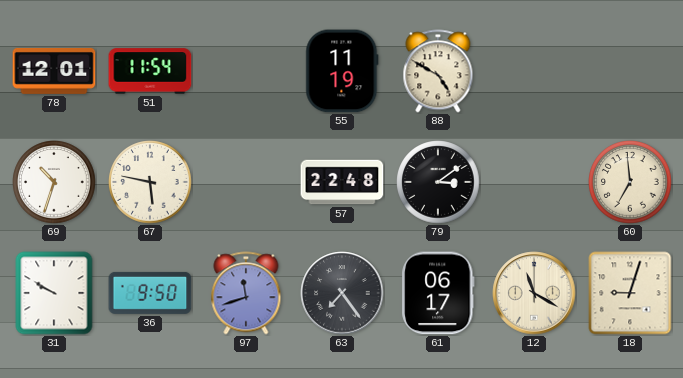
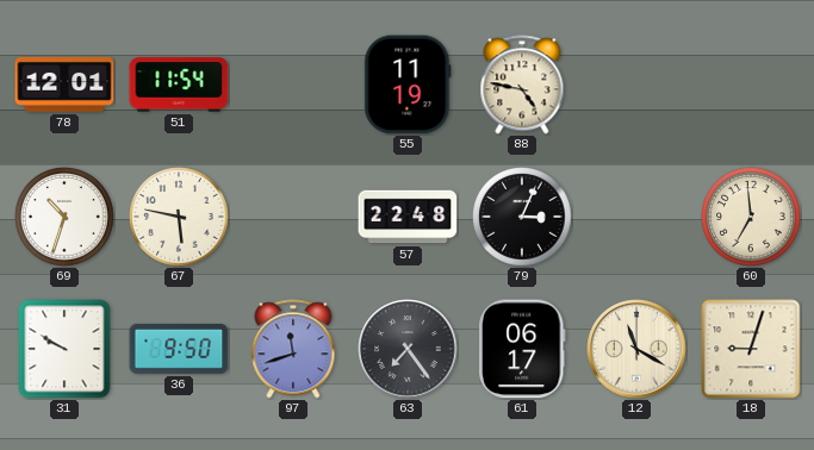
88: 4:50 -> 4:47 (522, 85)
79: 3:09 -> 3:04 (522, 217)
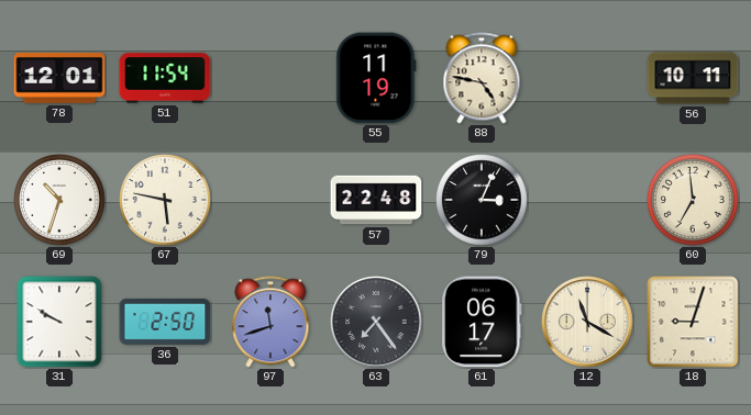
56: none -> 10:11 (693, 78)
36: 9:50 -> 2:50 (165, 322)
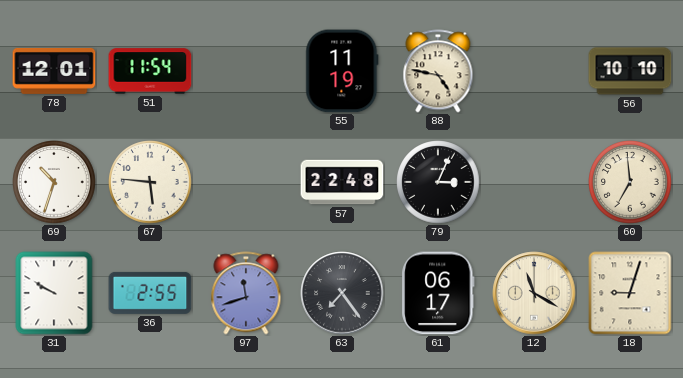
56: 10:11 -> 10:10 (630, 71)
67: 5:47 -> 5:46 (150, 182)
36: 2:50 -> 2:55 (150, 293)
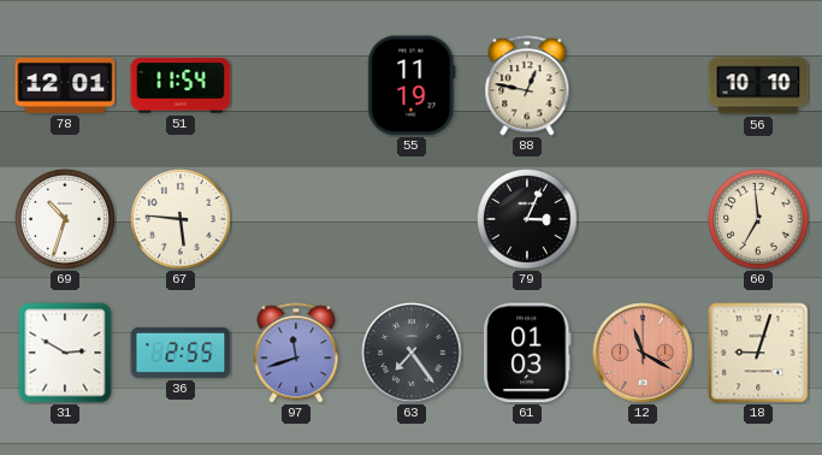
88: 4:47 -> 12:47 (527, 85)
57: 22:48 -> none (342, 182)
31: 9:50 -> 2:50 (65, 353)
61: 06:17 -> 01:03 (527, 353)
12 dial: cream -> salmon (643, 353)
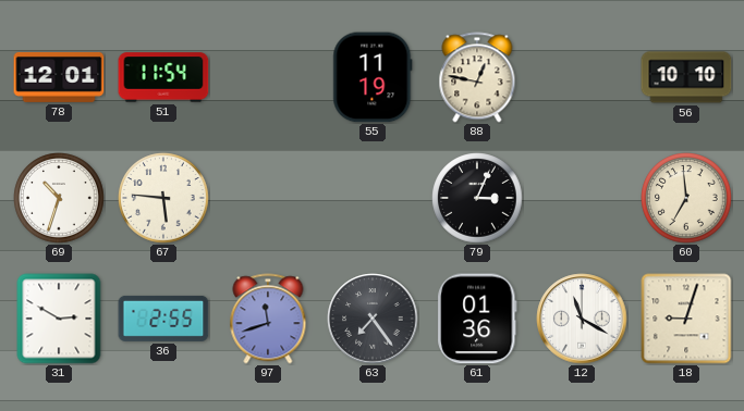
61: 01:03 -> 01:36 (477, 319)
12 dial: salmon -> white (582, 319)
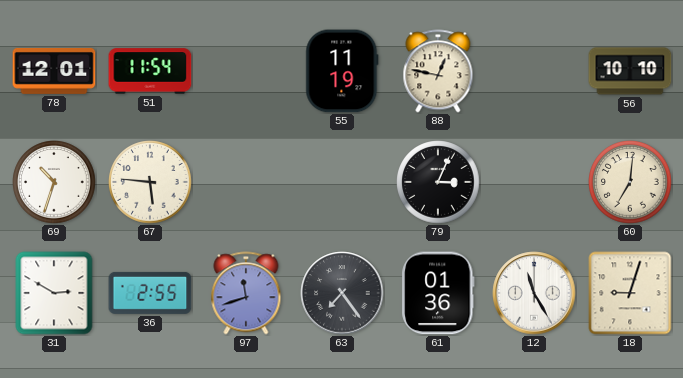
60: 6:59 -> 7:01 (630, 182)
12: 11:20 -> 11:25 (534, 293)
